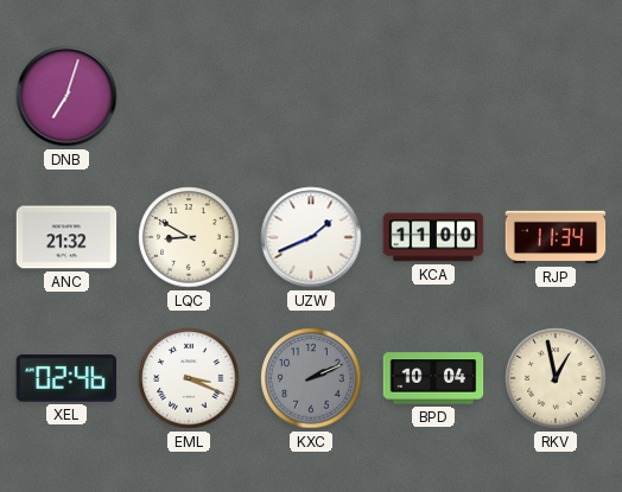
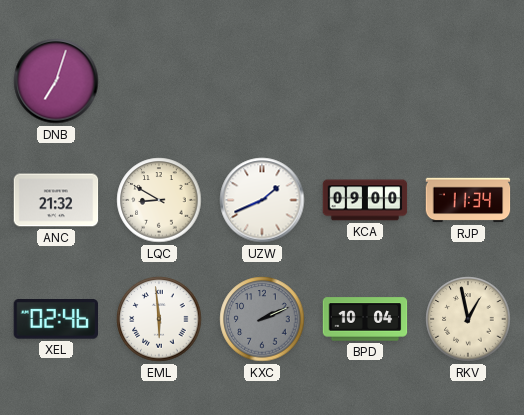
KCA: 11:00 -> 09:00 (365, 200)
EML: 3:19 -> 5:59 (159, 319)
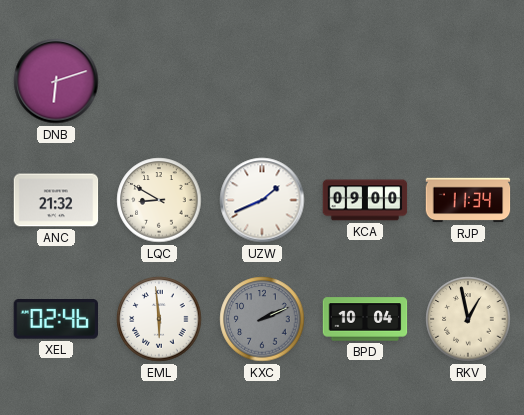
DNB: 7:03 -> 6:12 (56, 81)
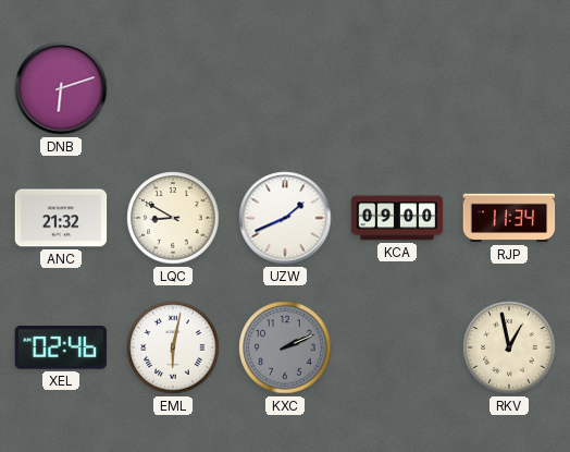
EML: 5:59 -> 6:02 (173, 347)
BPD: 10:04 -> none (365, 319)
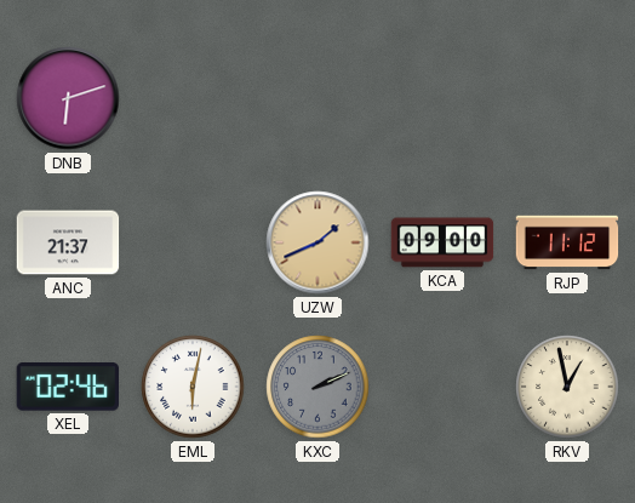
ANC: 21:32 -> 21:37 (68, 242)
LQC: 8:50 -> none (173, 218)
UZW dial: white -> champagne (317, 242)
RJP: 11:34 -> 11:12 (567, 242)
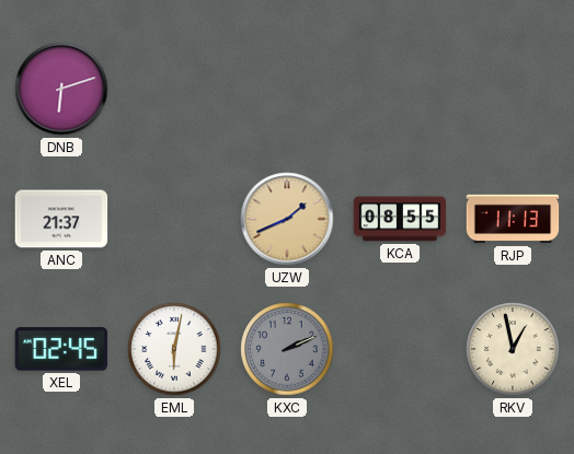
KCA: 09:00 -> 08:55 (400, 219)
RJP: 11:12 -> 11:13 (513, 219)
XEL: 02:46 -> 02:45 (60, 349)
